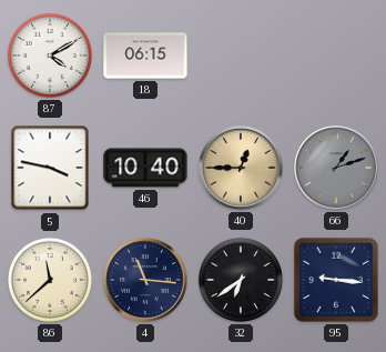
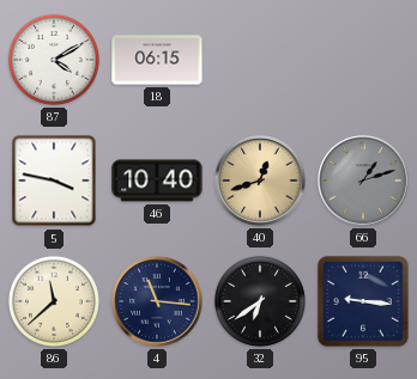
40: 12:45 -> 12:42 (260, 181)
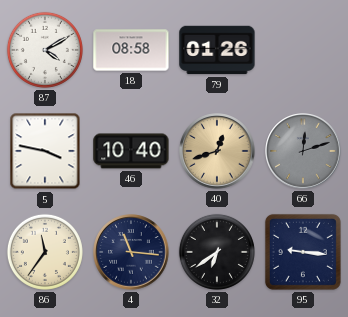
18: 06:15 -> 08:58 (131, 50)
79: none -> 01:26 (217, 50)
66: 1:12 -> 12:12 (303, 151)
86: 11:38 -> 11:36 (45, 252)
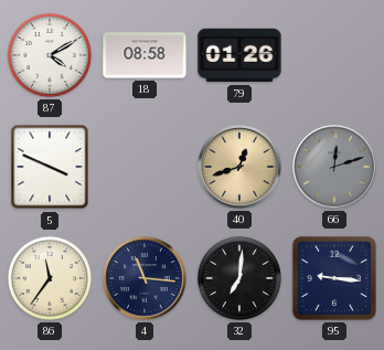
5: 3:47 -> 3:49 (50, 167)
46: 10:40 -> none (131, 151)
32: 6:39 -> 7:01 (239, 278)
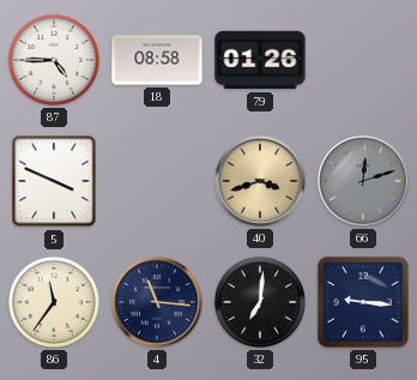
87: 4:10 -> 4:45 (54, 60)
40: 12:42 -> 3:42 (260, 181)
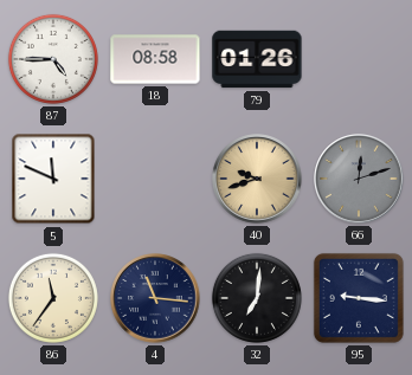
5: 3:49 -> 11:49 (53, 179)
40: 3:42 -> 9:42 (257, 179)
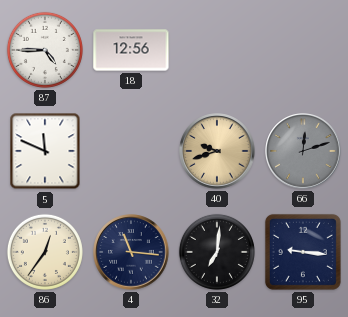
18: 08:58 -> 12:56 (131, 50)
79: 01:26 -> none (257, 59)
86: 11:36 -> 12:36 (45, 252)
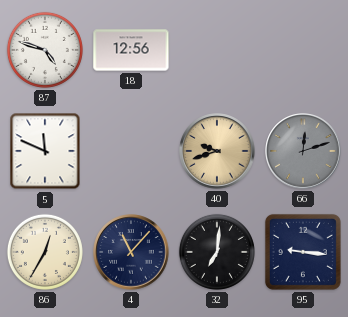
87: 4:45 -> 4:48 (45, 50)
86: 12:36 -> 12:35 (45, 252)
4: 11:16 -> 11:07 (131, 252)
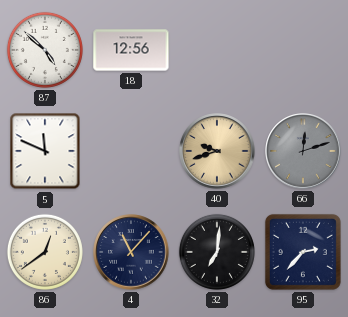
87: 4:48 -> 4:52 (45, 50)
86: 12:35 -> 12:39 (45, 252)
95: 9:16 -> 2:37 (303, 252)
